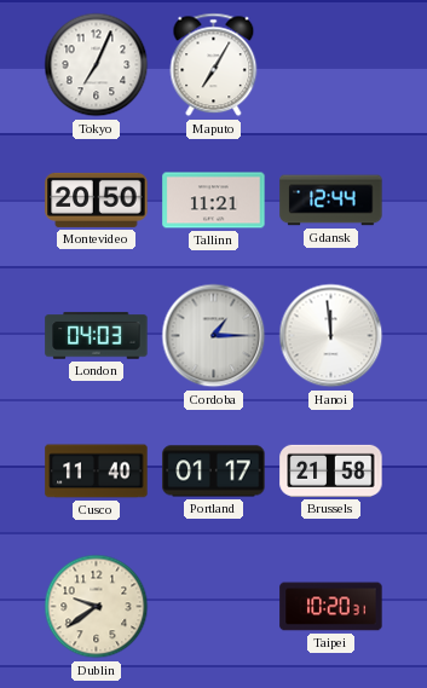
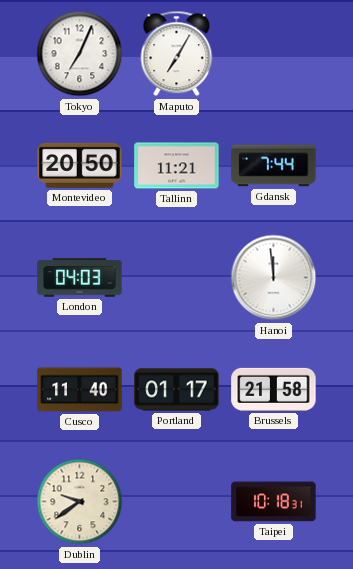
Gdansk: 12:44 -> 7:44 (274, 166)
Cordoba: 1:15 -> none (214, 336)
Taipei: 10:20 -> 10:18 (274, 502)
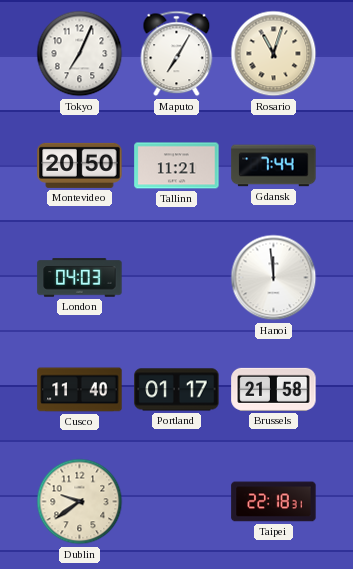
Rosario: none -> 11:03 (274, 54)
Taipei: 10:18 -> 22:18 (274, 502)
